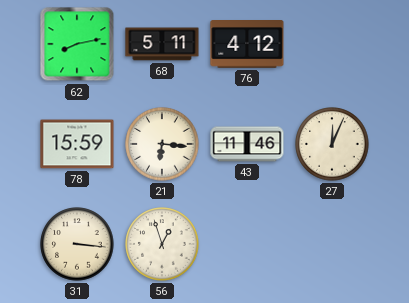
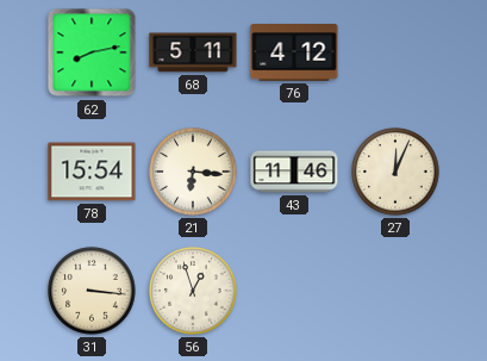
78: 15:59 -> 15:54 (92, 172)
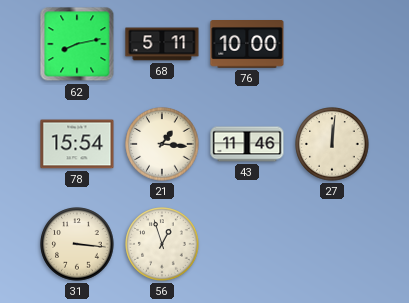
76: 4:12 -> 10:00 (247, 45)
21: 6:16 -> 1:16 (162, 144)
27: 12:04 -> 12:01 (332, 144)
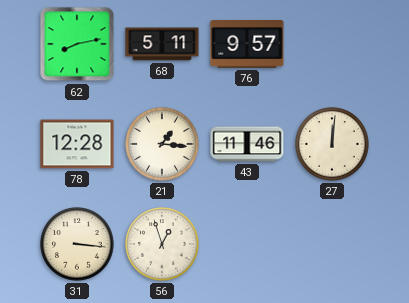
76: 10:00 -> 9:57 (247, 45)
78: 15:54 -> 12:28 (77, 144)
